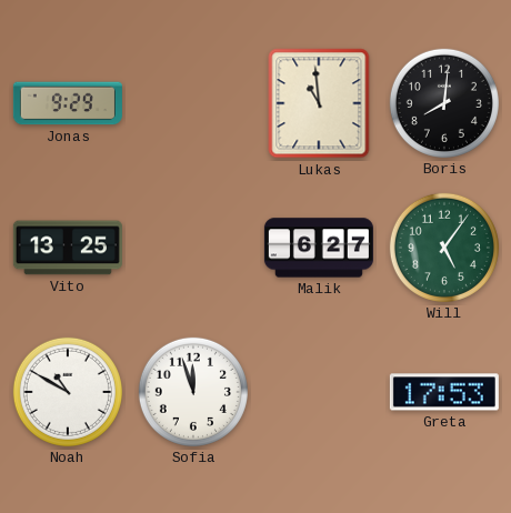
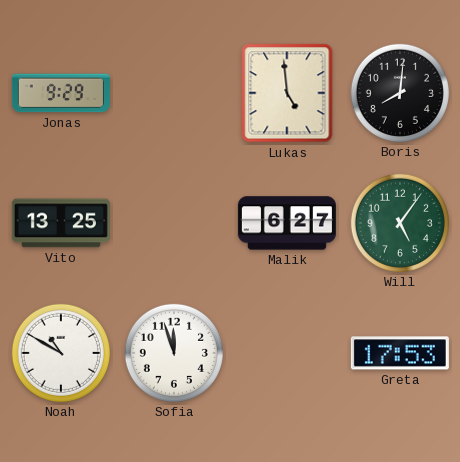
Lukas: 10:59 -> 4:59 (287, 93)
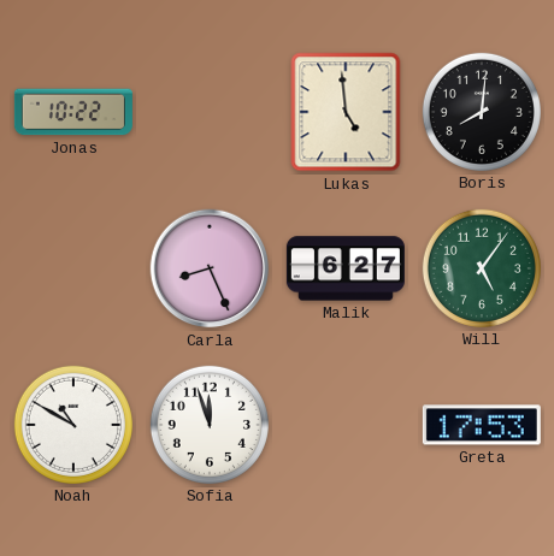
Jonas: 9:29 -> 10:22 (73, 112)
Vito: 13:25 -> none (61, 223)
Carla: none -> 8:26 (210, 268)
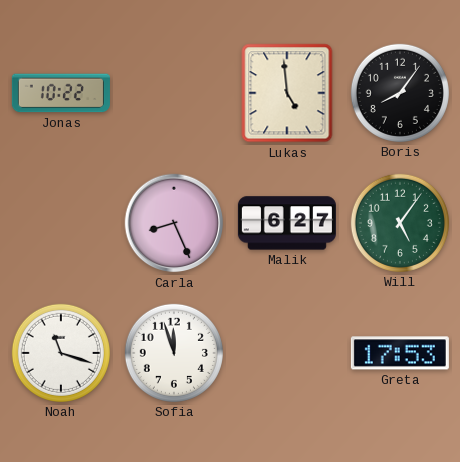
Boris: 8:01 -> 8:06 (400, 93)
Noah: 10:50 -> 11:18 (61, 353)
